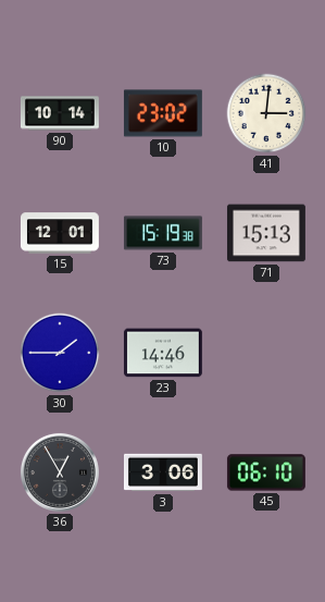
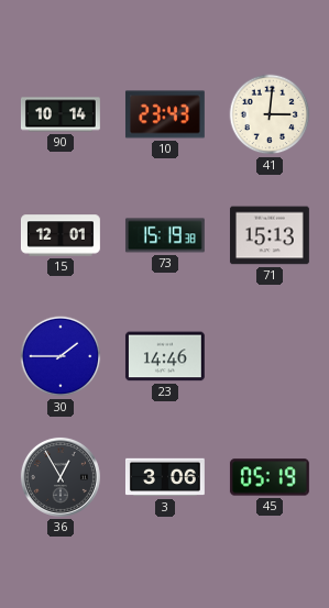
10: 23:02 -> 23:43 (165, 114)
45: 06:10 -> 05:19 (270, 477)
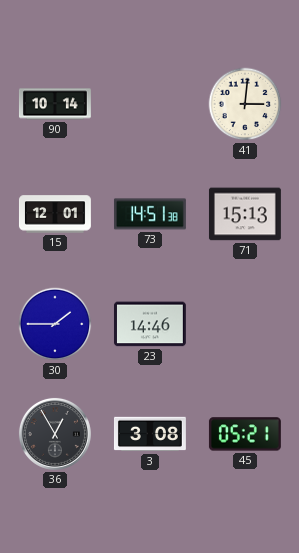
10: 23:43 -> none (165, 114)
73: 15:19 -> 14:51 (150, 214)
3: 3:06 -> 3:08 (150, 434)
45: 05:19 -> 05:21 (245, 434)
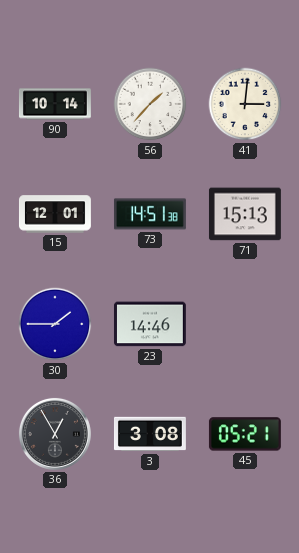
56: none -> 1:37 (150, 104)
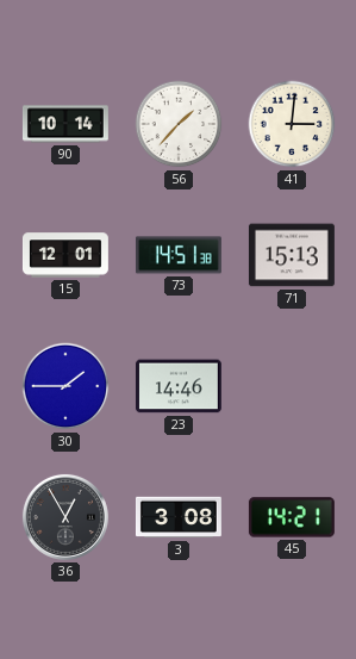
45: 05:21 -> 14:21 (292, 517)
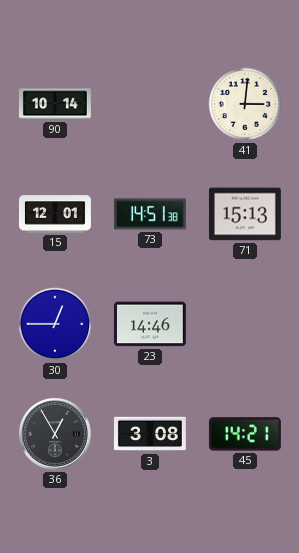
56: 1:37 -> none (179, 124)
30: 1:45 -> 12:45 (55, 324)
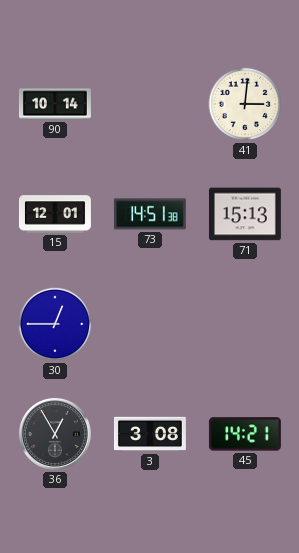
23: 14:46 -> none (150, 324)
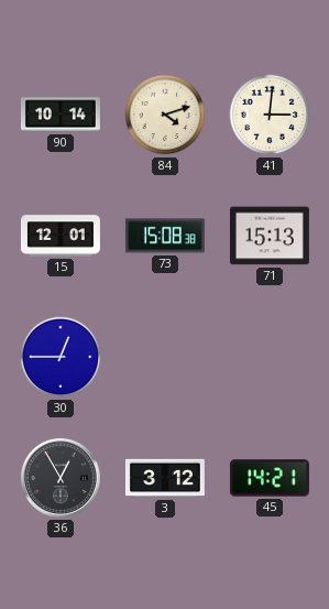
84: none -> 4:12 (165, 115)
73: 14:51 -> 15:08 (165, 236)
3: 3:08 -> 3:12 (165, 478)
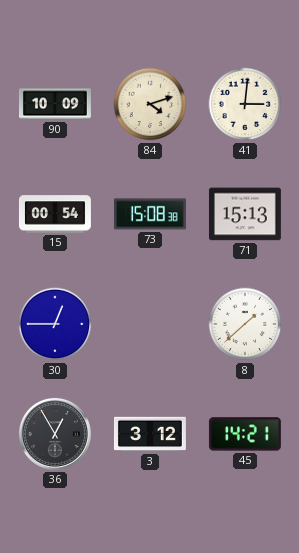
90: 10:14 -> 10:09 (55, 104)
15: 12:01 -> 00:54 (55, 214)
8: none -> 1:38 (245, 324)
